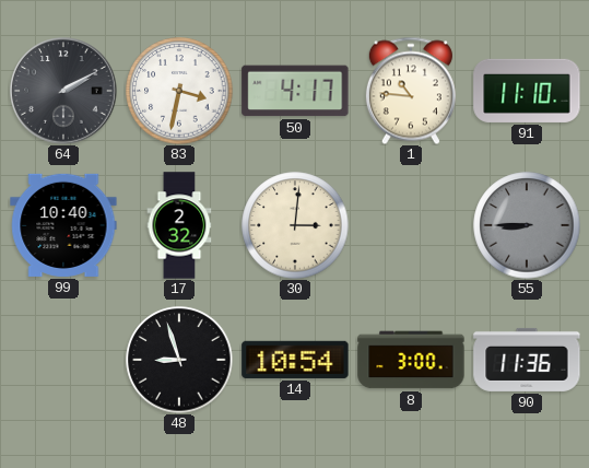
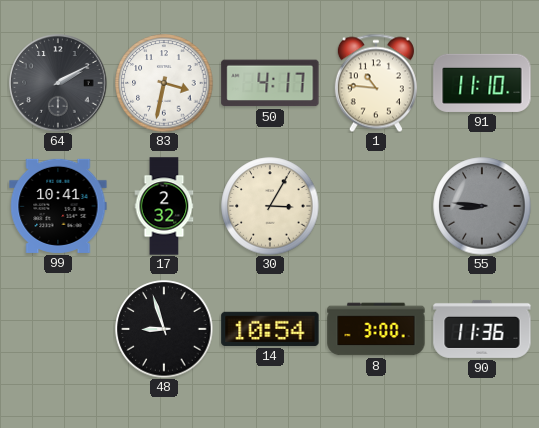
99: 10:40 -> 10:41 (58, 206)
30: 3:01 -> 3:05 (270, 206)
55: 8:45 -> 8:46 (482, 206)
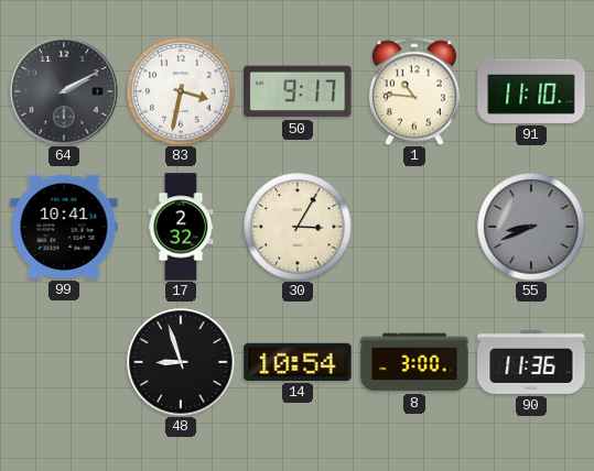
50: 4:17 -> 9:17 (298, 91)
55: 8:46 -> 8:41 (531, 227)
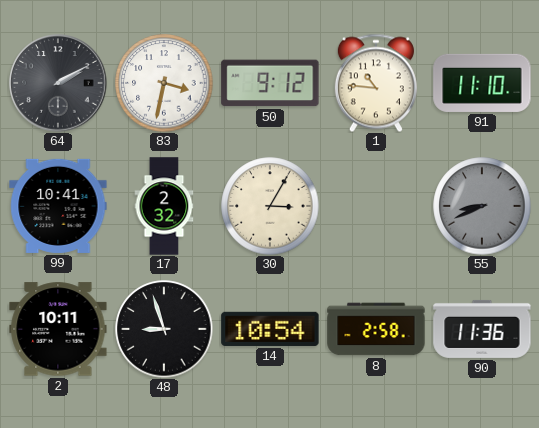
50: 9:17 -> 9:12 (270, 83)
2: none -> 10:11 (58, 329)
8: 3:00 -> 2:58 (376, 329)
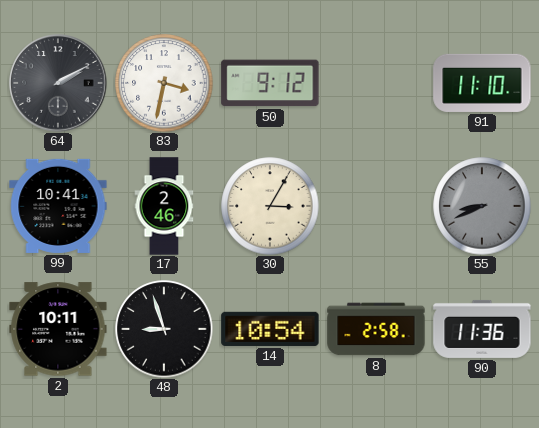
1: 10:46 -> none (376, 83)
17: 2:32 -> 2:46 (164, 206)
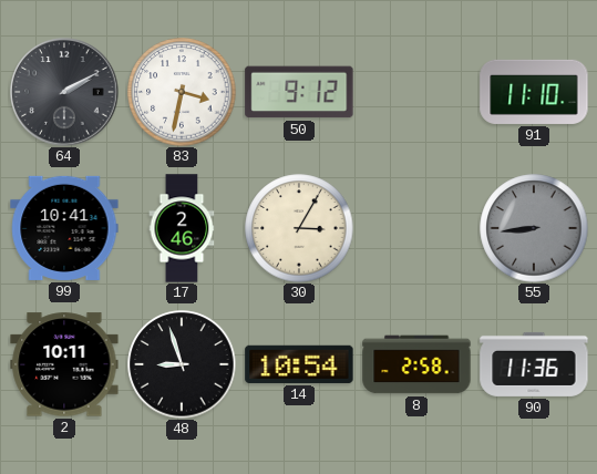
55: 8:41 -> 8:44 (534, 228)
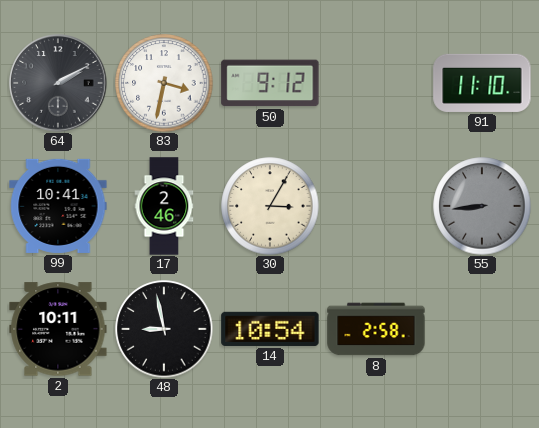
48: 8:57 -> 8:58 (164, 329)
90: 11:36 -> none (534, 364)
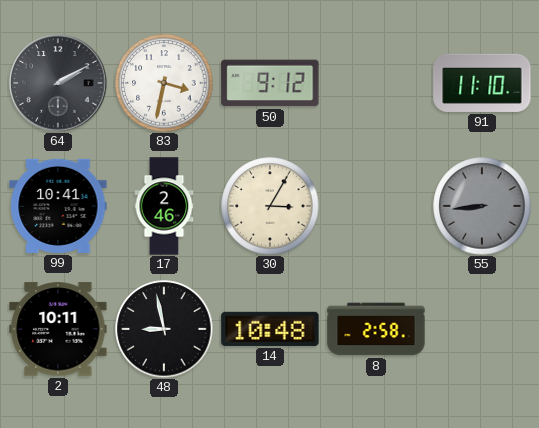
14: 10:54 -> 10:48 (270, 329)
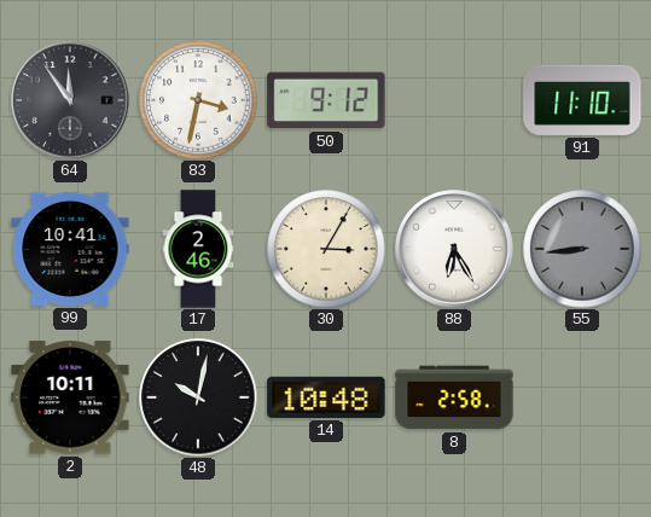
64: 2:10 -> 11:54 (70, 100)
88: none -> 6:25 (454, 249)
48: 8:58 -> 10:02 (198, 397)
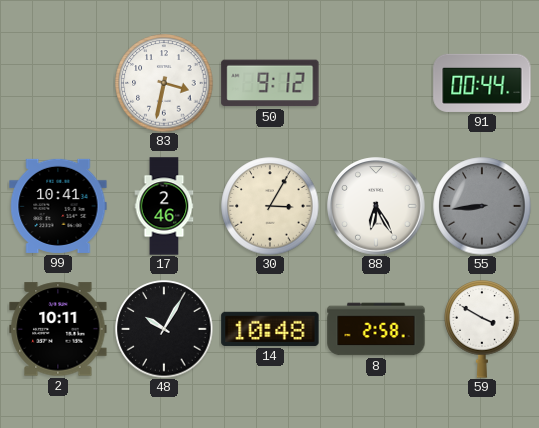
64: 11:54 -> none (70, 100)
91: 11:10 -> 00:44 (482, 83)
48: 10:02 -> 10:05 (164, 329)
59: none -> 3:50 (482, 329)
